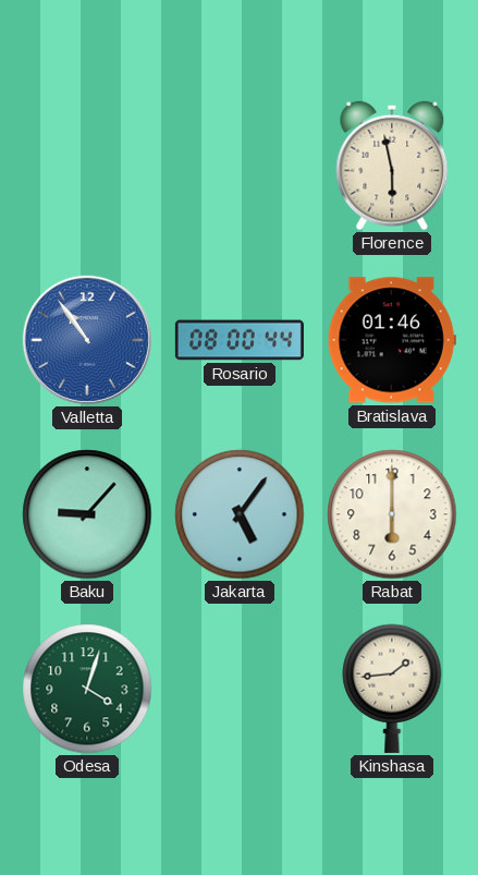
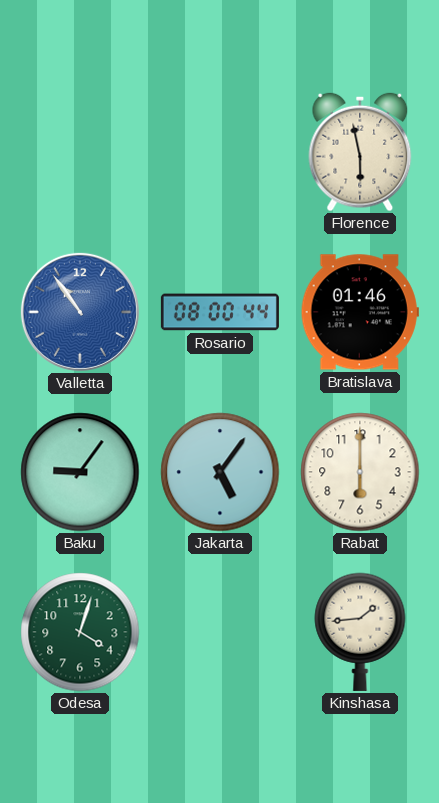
Baku: 9:07 -> 9:06 (80, 472)
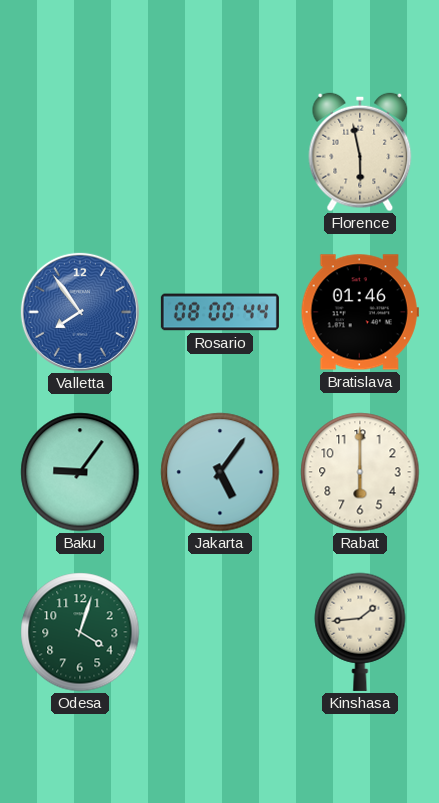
Valletta: 10:54 -> 7:54 (80, 312)
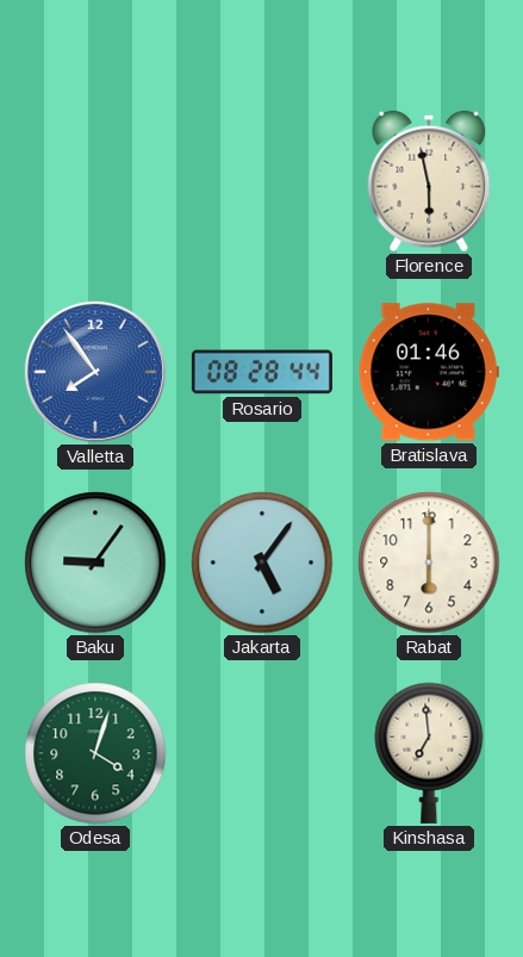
Rosario: 08:00 -> 08:28 (262, 372)
Kinshasa: 1:44 -> 6:59 (429, 753)
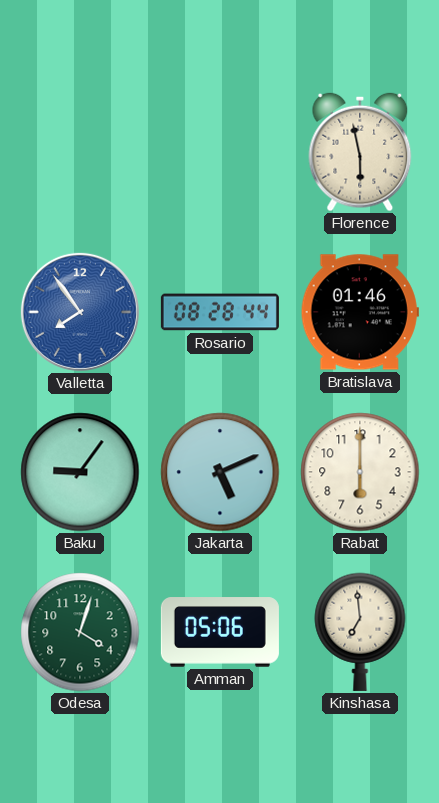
Jakarta: 5:06 -> 5:11 (220, 472)
Amman: none -> 05:06 (220, 632)
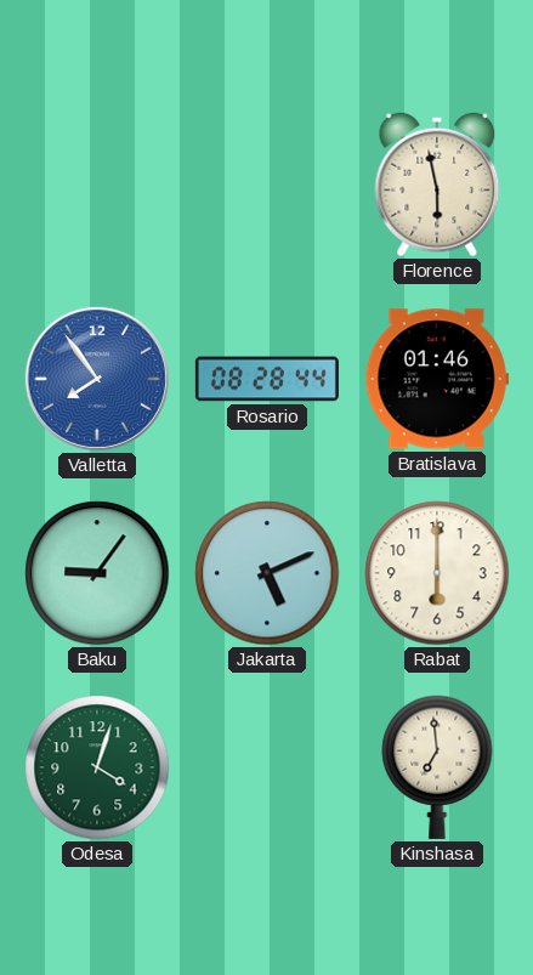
Amman: 05:06 -> none (220, 632)
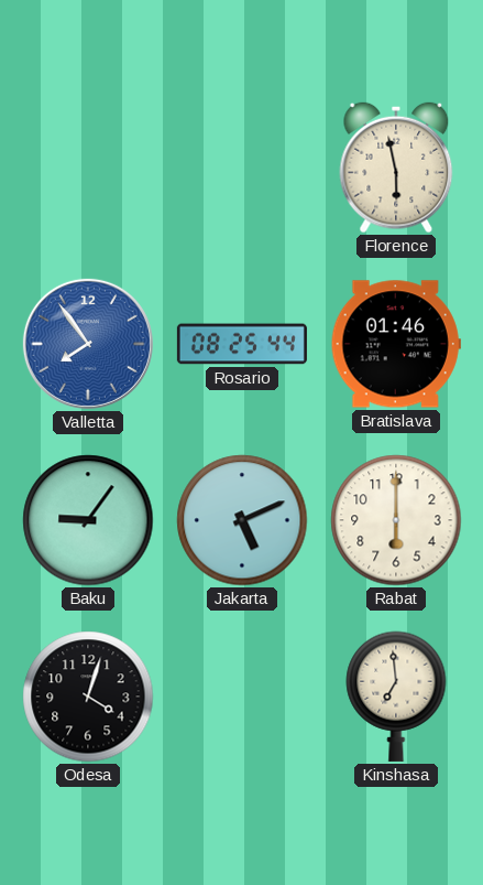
Rosario: 08:28 -> 08:25 (242, 344)
Odesa dial: green -> black (88, 697)
